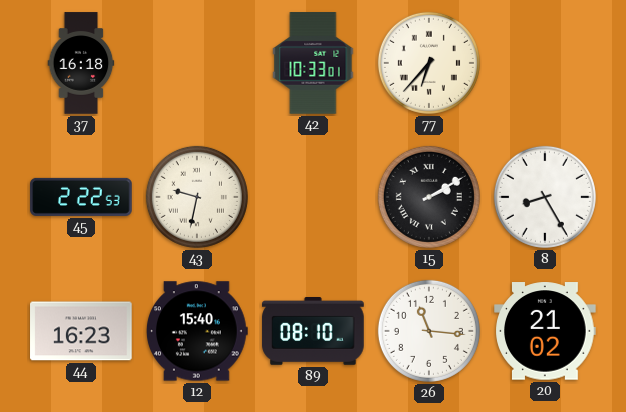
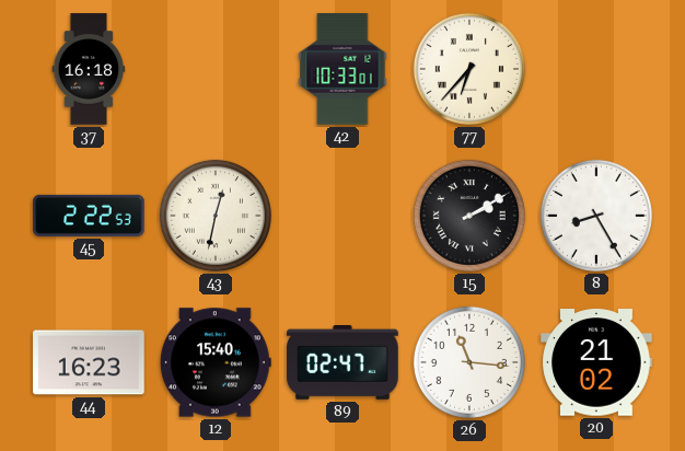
43: 9:32 -> 12:32 (216, 216)
89: 08:10 -> 02:47 (342, 363)
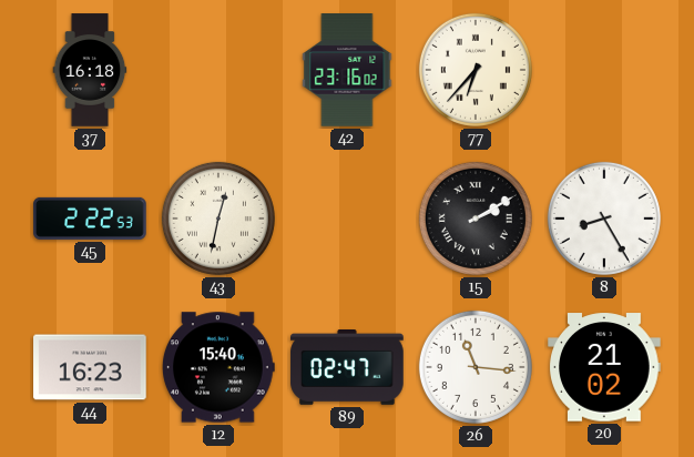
42: 10:33 -> 23:16 (347, 70)
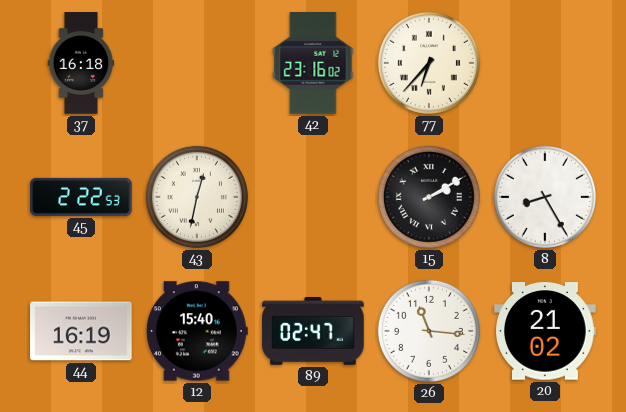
44: 16:23 -> 16:19 (81, 331)
